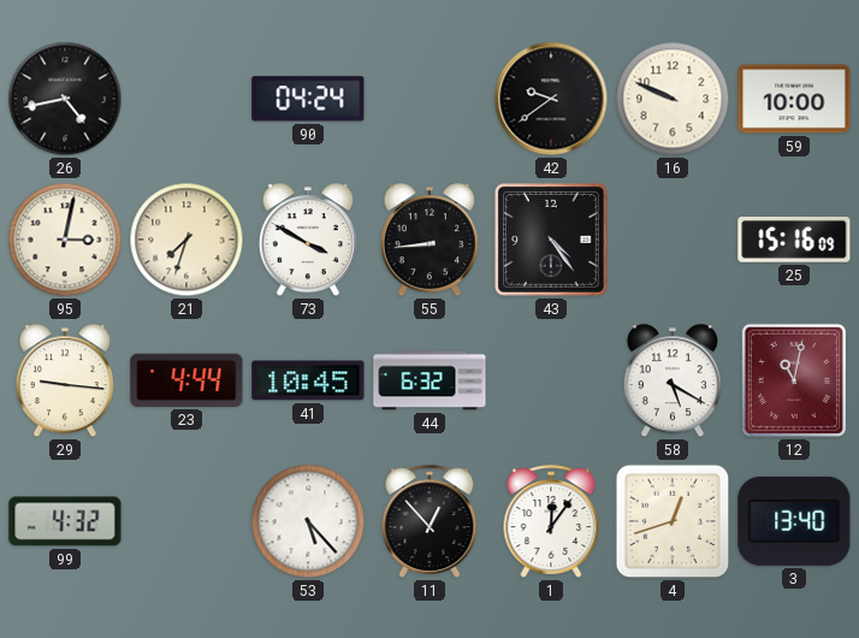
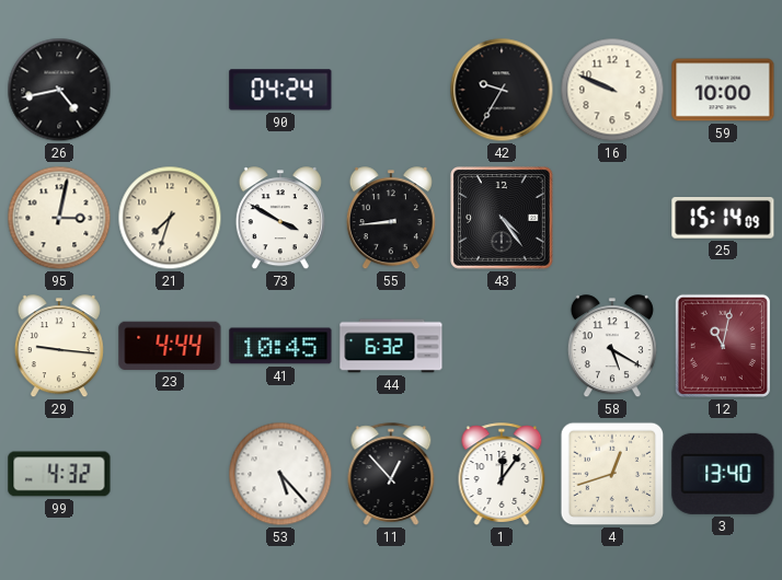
42: 9:39 -> 9:35 (502, 90)
25: 15:16 -> 15:14 (723, 219)
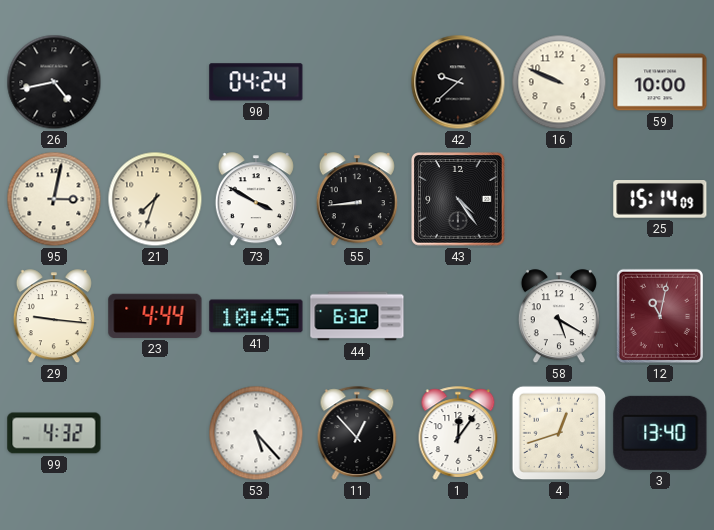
42: 9:35 -> 9:38 (458, 82)
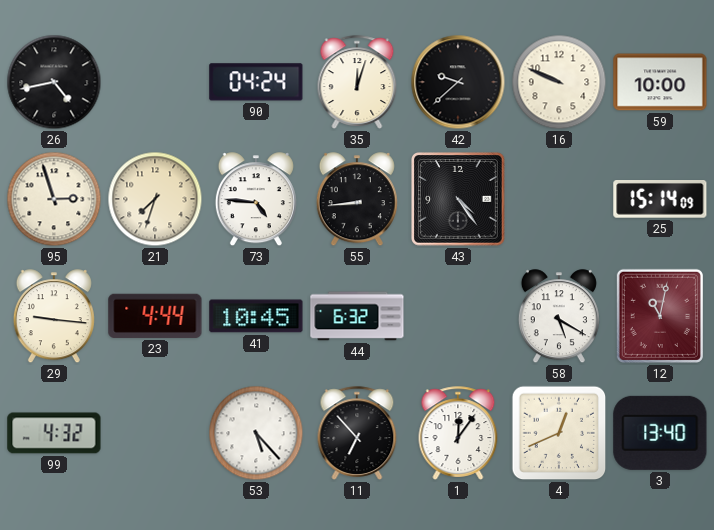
35: none -> 12:03 (357, 82)
95: 3:02 -> 2:57 (54, 199)
73: 3:50 -> 4:46 (256, 200)
11: 12:53 -> 6:53 (357, 433)
4: 12:42 -> 12:41 (559, 433)
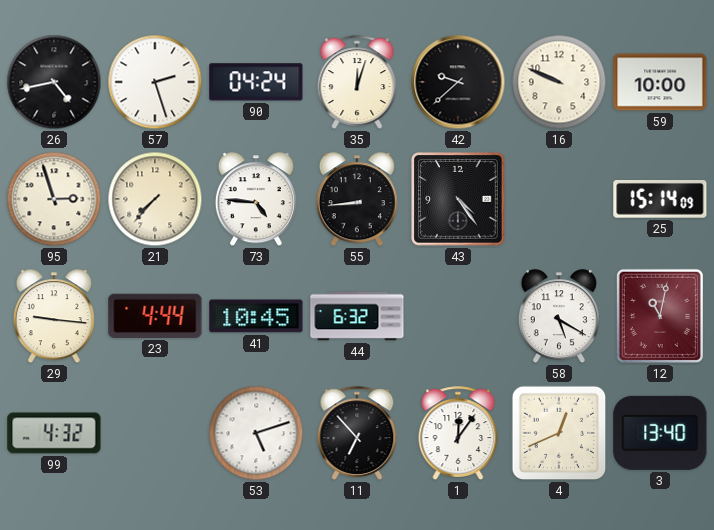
57: none -> 2:27 (155, 82)
21: 7:33 -> 7:37 (155, 199)
53: 5:23 -> 5:12 (256, 433)
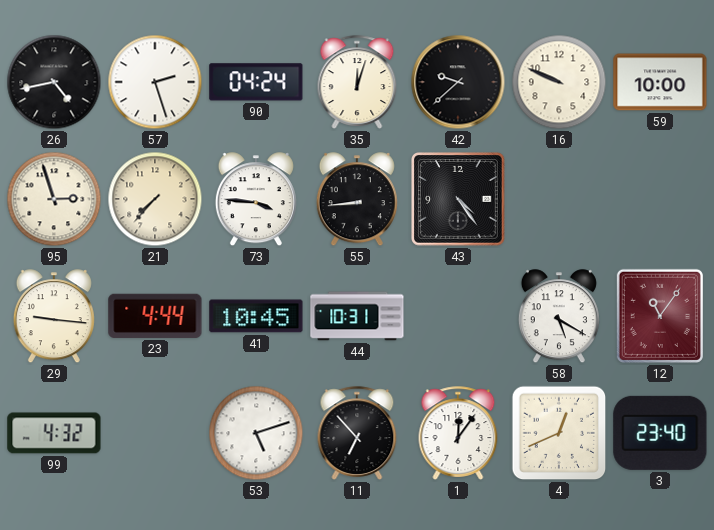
73: 4:46 -> 3:46 (256, 200)
25: 15:14 -> none (660, 200)
44: 6:32 -> 10:31 (357, 316)
12: 11:02 -> 11:06 (660, 316)
3: 13:40 -> 23:40 (660, 433)
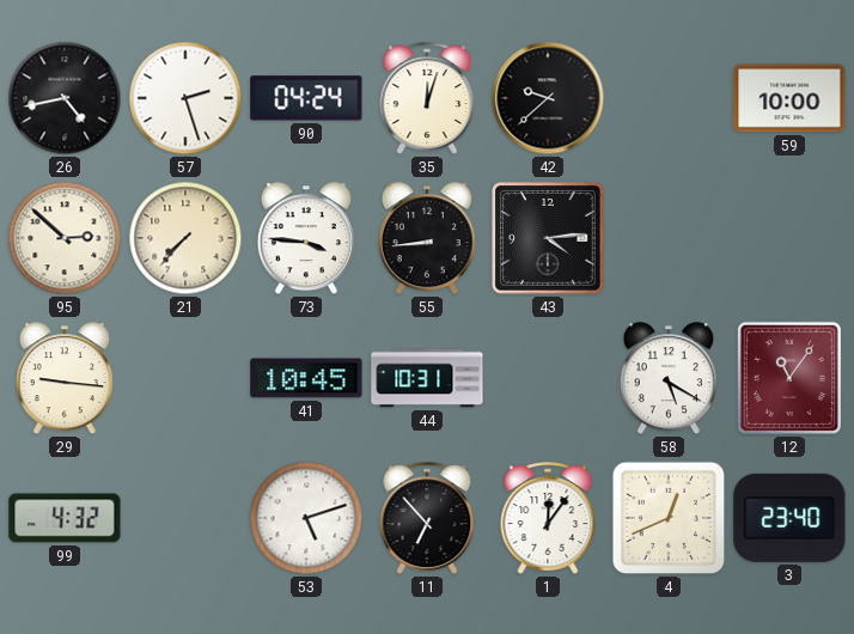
16: 9:49 -> none (559, 82)
95: 2:57 -> 2:52 (65, 238)
43: 4:24 -> 4:14 (549, 239)
23: 4:44 -> none (155, 316)
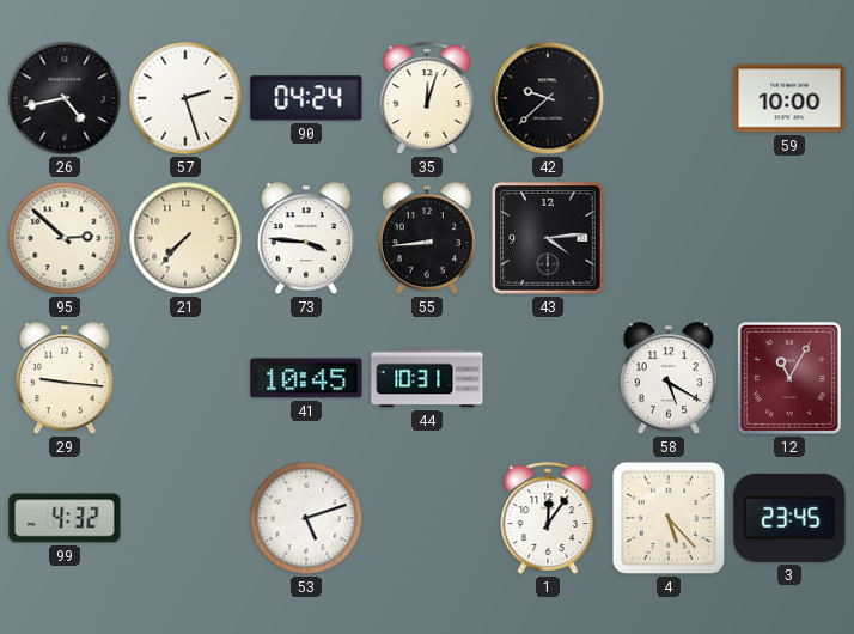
12: 11:06 -> 11:05 (789, 378)
11: 6:53 -> none (427, 518)
4: 12:41 -> 5:23 (669, 518)
3: 23:40 -> 23:45 (789, 518)
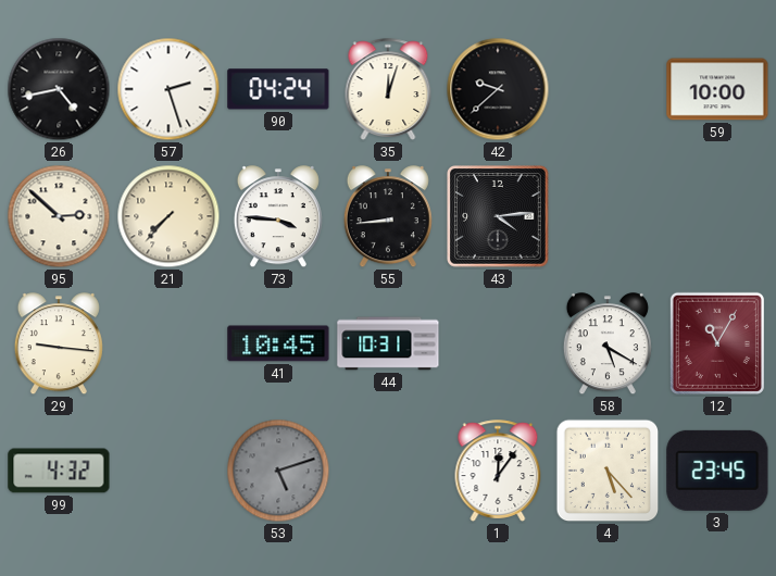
53 dial: white -> grey (278, 471)
